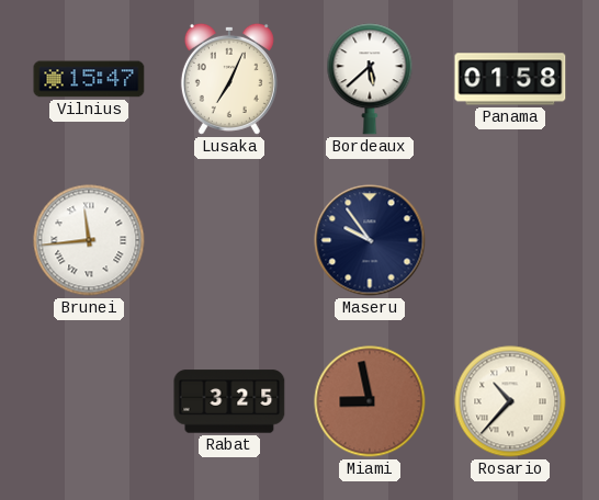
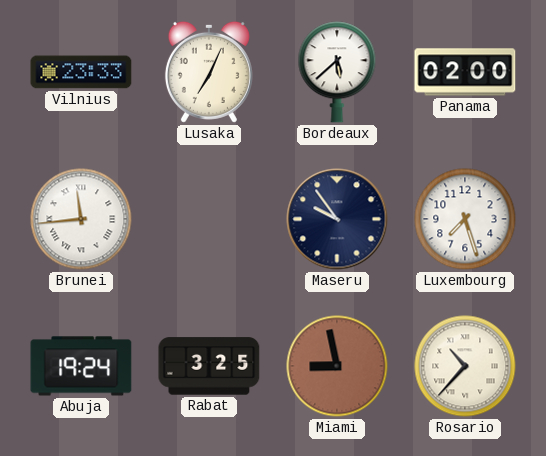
Vilnius: 15:47 -> 23:33 (81, 72)
Panama: 01:58 -> 02:00 (465, 72)
Luxembourg: none -> 7:27 (465, 219)
Abuja: none -> 19:24 (81, 366)
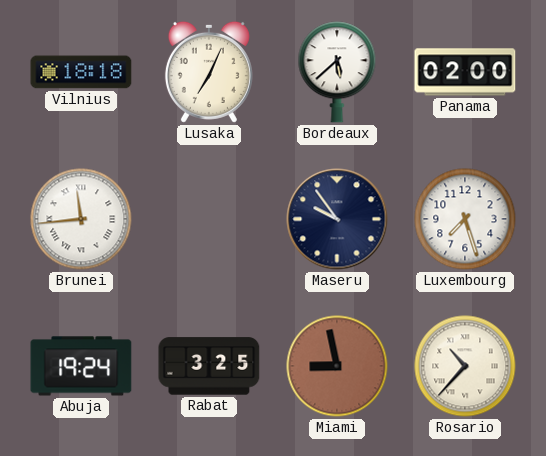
Vilnius: 23:33 -> 18:18 (81, 72)
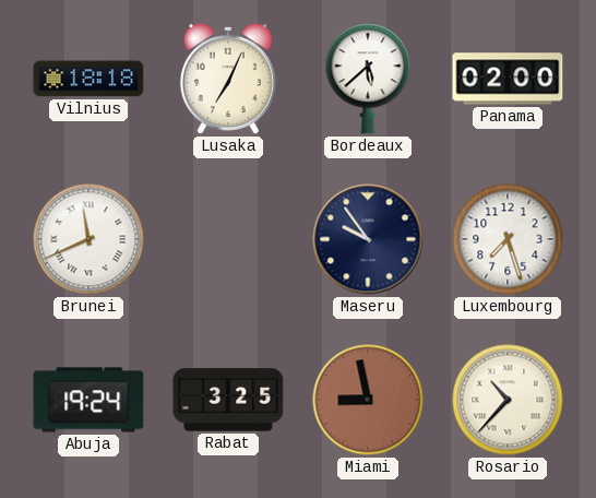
Brunei: 11:44 -> 11:41 (88, 239)
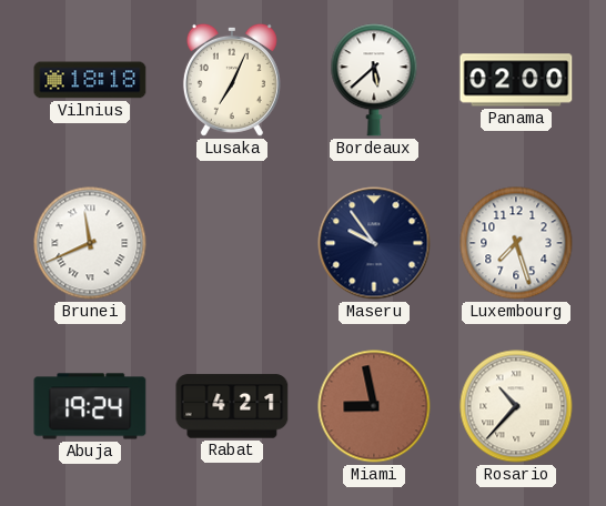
Rabat: 3:25 -> 4:21 (232, 406)
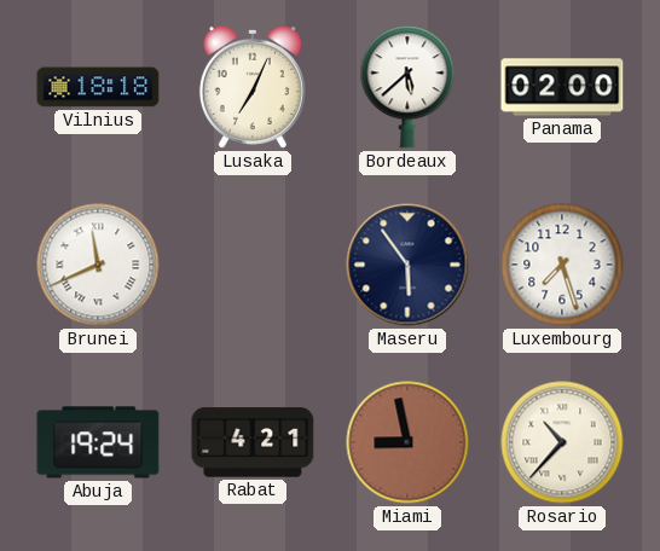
Maseru: 9:54 -> 5:54 (407, 265)
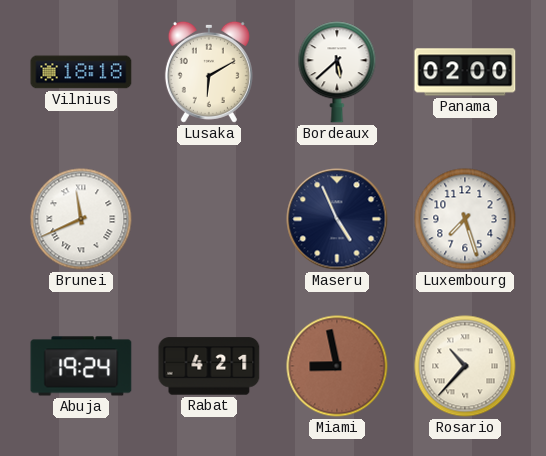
Lusaka: 7:04 -> 6:10 (209, 72)
Maseru: 5:54 -> 4:56 (337, 219)
